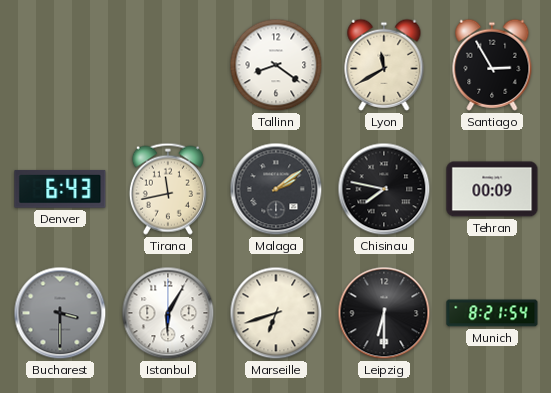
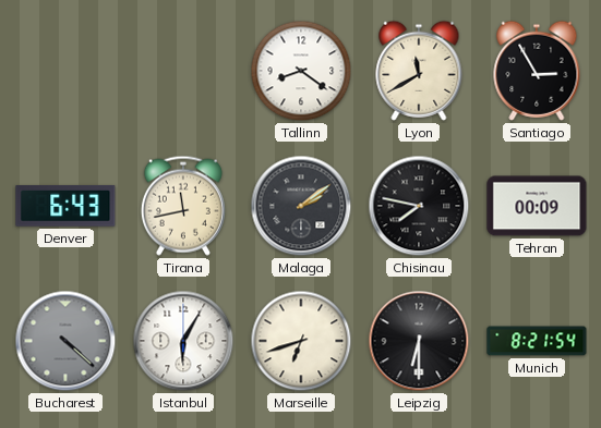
Bucharest: 3:30 -> 4:22 (65, 341)
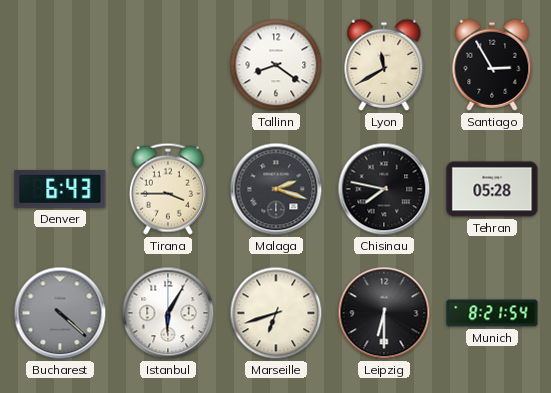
Tirana: 11:43 -> 3:45 (168, 189)
Malaga: 2:09 -> 2:18 (276, 189)
Tehran: 00:09 -> 05:28 (492, 189)
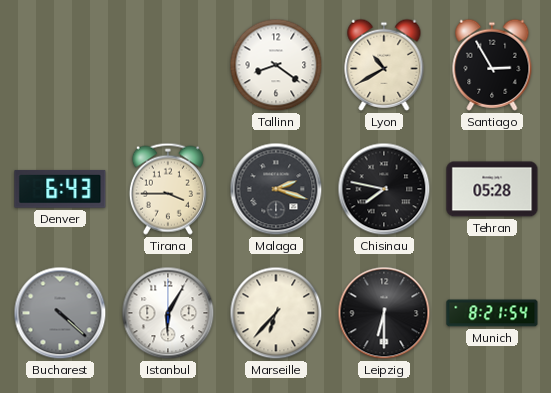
Lyon: 11:40 -> 10:40 (384, 65)
Marseille: 6:42 -> 6:37 (276, 313)
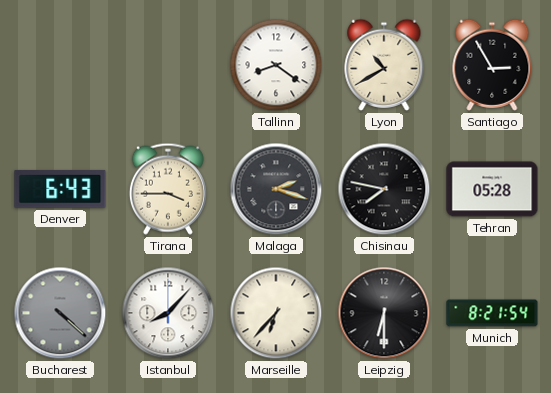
Istanbul: 6:05 -> 8:07 (168, 313)
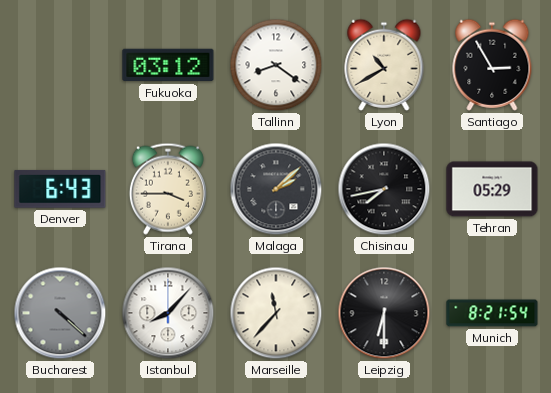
Fukuoka: none -> 03:12 (168, 65)
Malaga: 2:18 -> 2:08 (276, 189)
Chisinau: 7:47 -> 7:43 (384, 189)
Tehran: 05:28 -> 05:29 (492, 189)
Marseille: 6:37 -> 11:37 (276, 313)
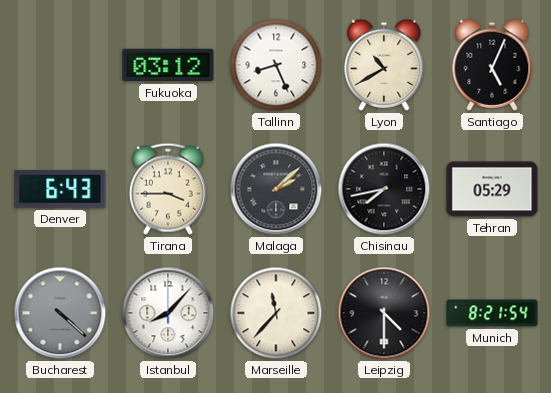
Tallinn: 8:21 -> 8:26 (276, 65)
Santiago: 2:55 -> 5:04 (492, 65)
Leipzig: 6:30 -> 4:30 (384, 313)
